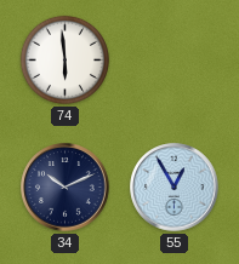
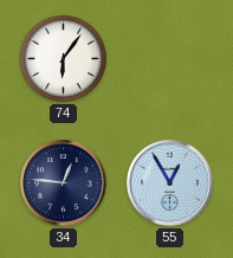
74: 5:59 -> 6:06 (63, 58)
34: 10:11 -> 12:46 (64, 183)
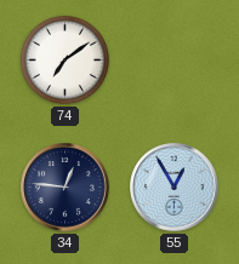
74: 6:06 -> 7:09 (64, 59)
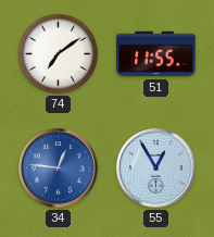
51: none -> 11:55 (156, 54)
34 dial: navy -> blue (59, 169)
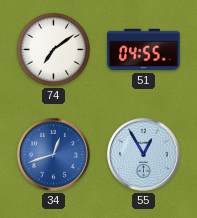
51: 11:55 -> 04:55 (144, 50)
34: 12:46 -> 12:42 (54, 155)
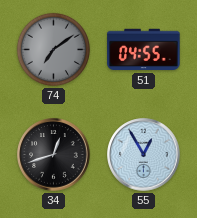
74 dial: white -> grey (53, 49)
34 dial: blue -> black (54, 155)
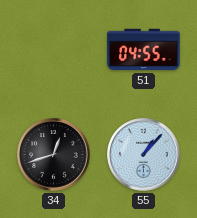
74: 7:09 -> none (53, 49)
55: 12:55 -> 1:07 (144, 155)
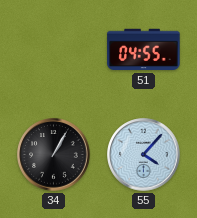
34: 12:42 -> 1:05 (54, 155)
55: 1:07 -> 4:07 (144, 155)
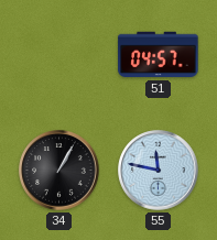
51: 04:55 -> 04:57 (159, 55)
55: 4:07 -> 11:47 (159, 171)
